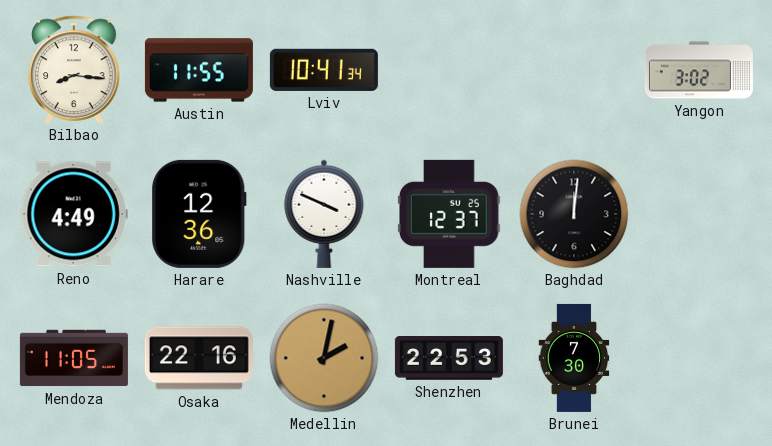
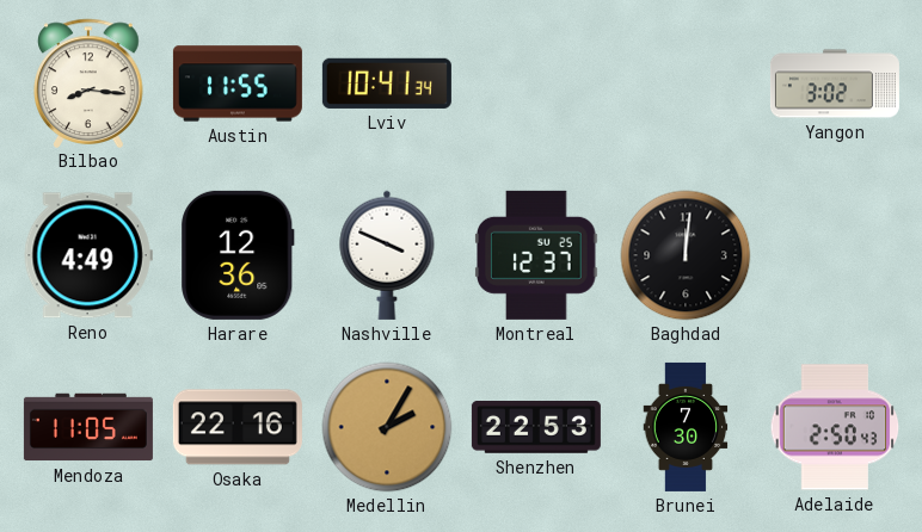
Medellin: 2:02 -> 2:05 (387, 427)
Adelaide: none -> 2:50 (835, 427)
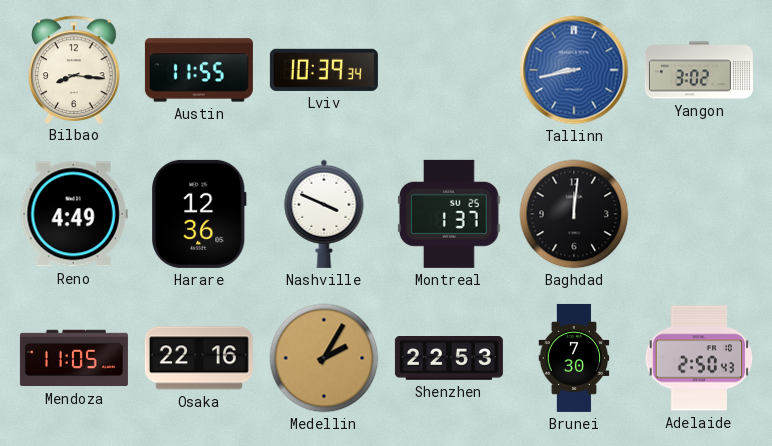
Lviv: 10:41 -> 10:39 (324, 70)
Tallinn: none -> 8:43 (574, 70)
Montreal: 12:37 -> 1:37 (449, 214)
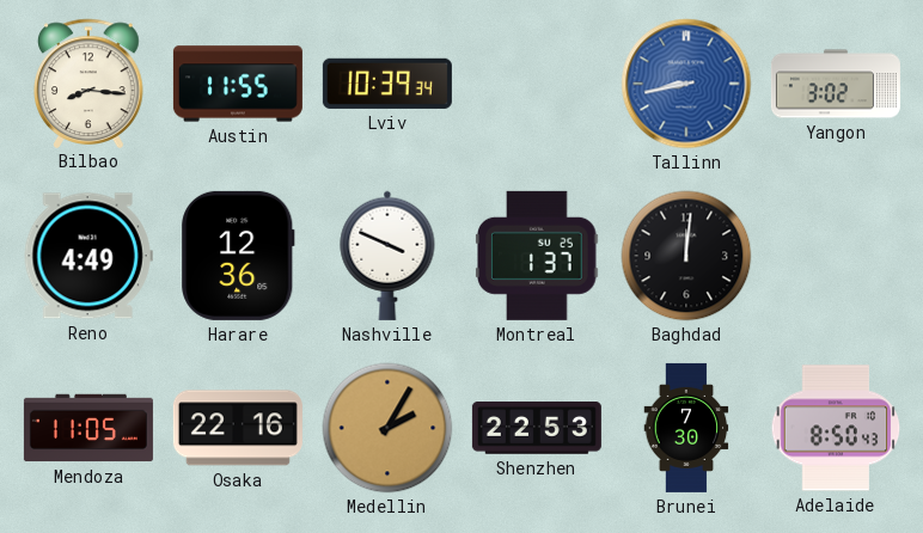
Adelaide: 2:50 -> 8:50 (836, 428)
